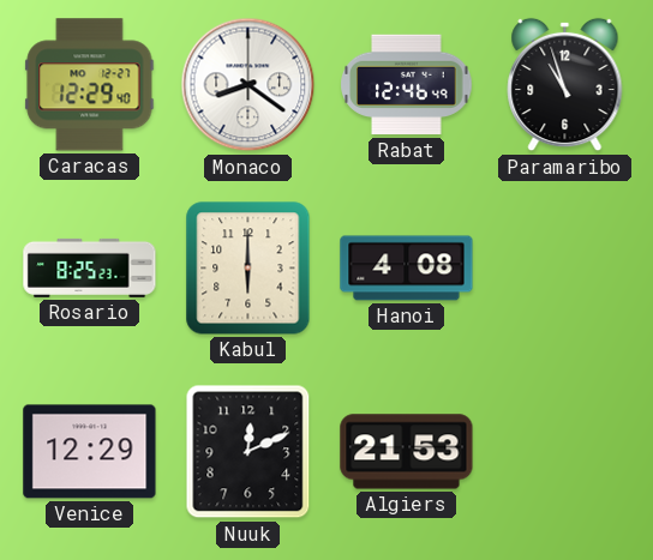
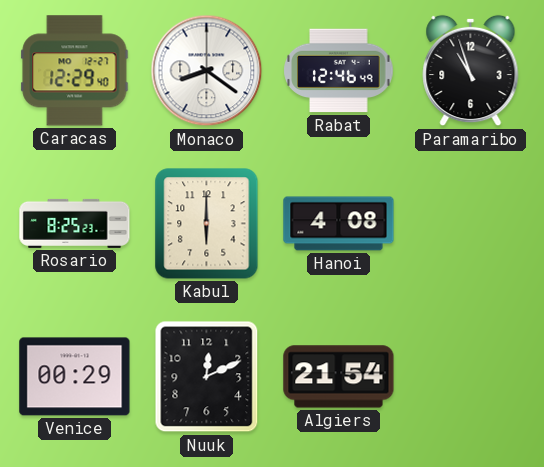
Venice: 12:29 -> 00:29 (75, 377)
Algiers: 21:53 -> 21:54 (339, 377)
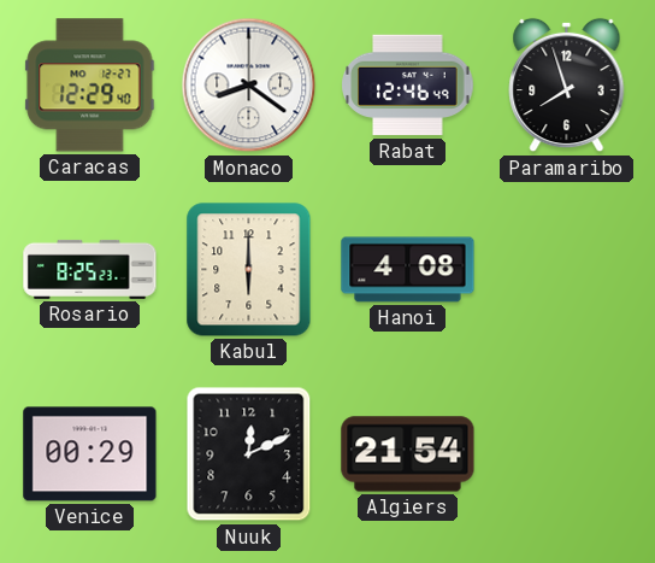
Paramaribo: 10:57 -> 7:57 (567, 86)
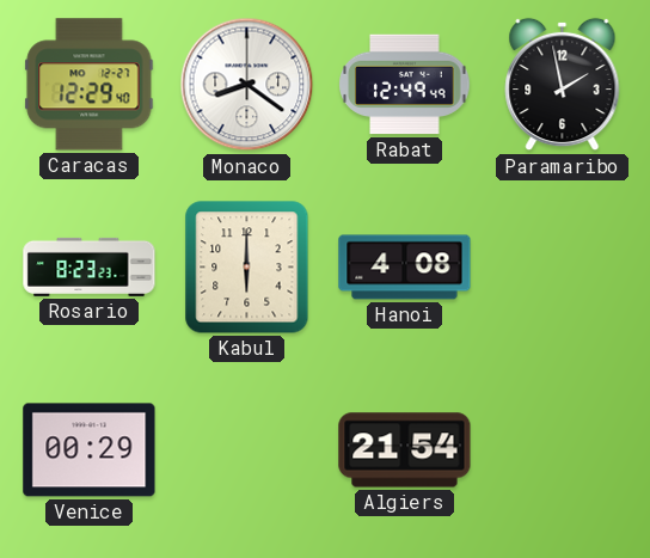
Rabat: 12:46 -> 12:49 (405, 85)
Paramaribo: 7:57 -> 1:58 (563, 85)
Rosario: 8:25 -> 8:23 (90, 266)
Nuuk: 12:11 -> none (249, 454)
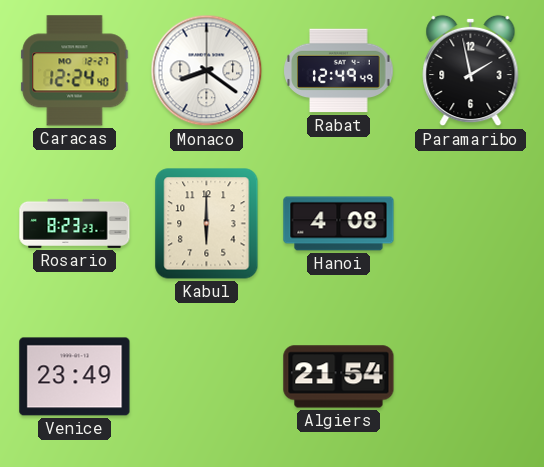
Caracas: 12:29 -> 12:24 (75, 71)
Venice: 00:29 -> 23:49 (75, 377)
